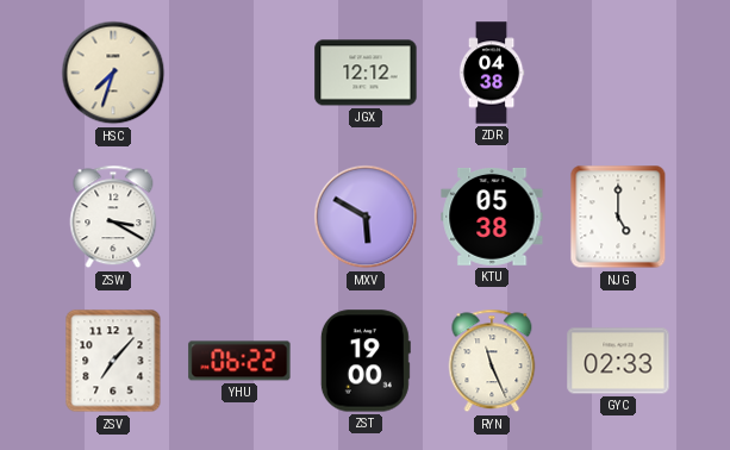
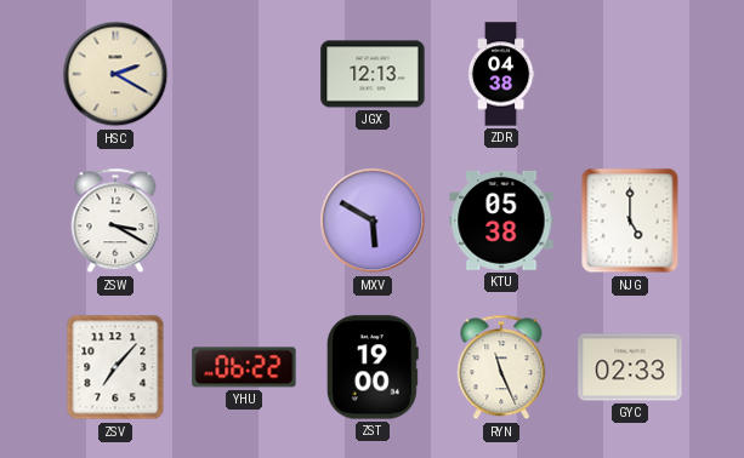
HSC: 7:33 -> 2:20 (115, 74)
JGX: 12:12 -> 12:13 (373, 74)
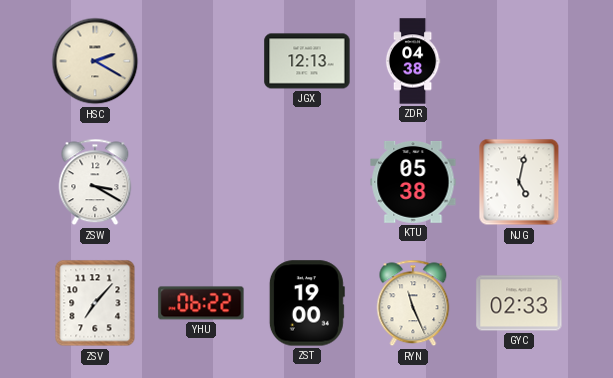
MXV: 5:50 -> none (373, 221)
NJG: 5:00 -> 5:02 (519, 182)
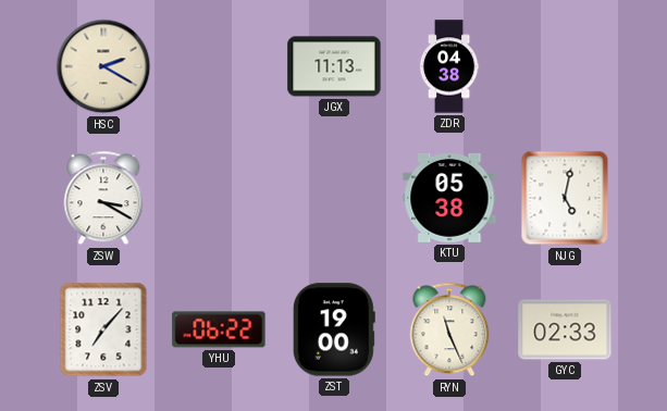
JGX: 12:13 -> 11:13 (334, 66)
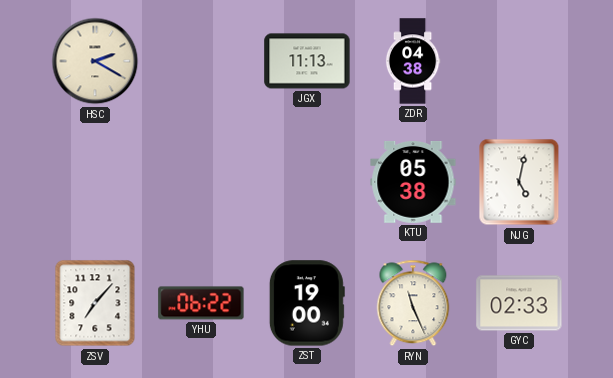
ZSW: 3:20 -> none (103, 198)
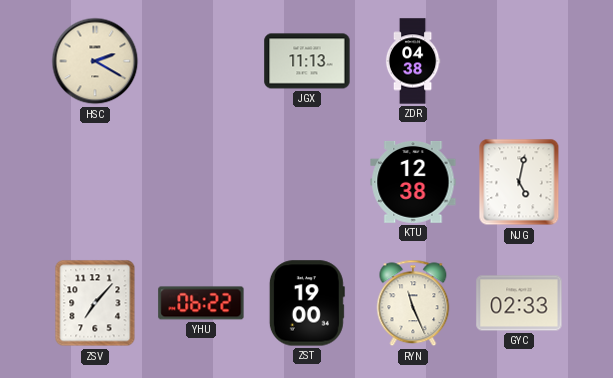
KTU: 05:38 -> 12:38 (413, 182)
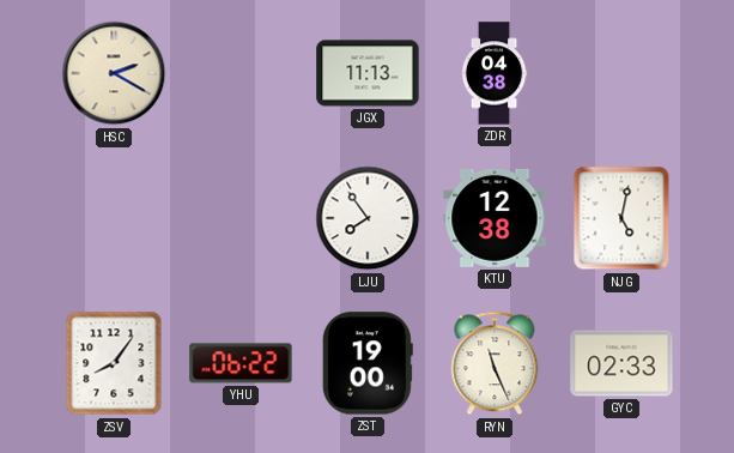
LJU: none -> 7:54 (368, 218)
ZSV: 7:07 -> 8:06 (114, 363)
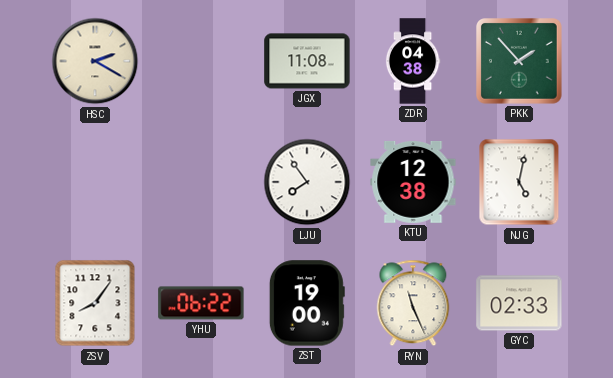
JGX: 11:13 -> 11:08 (307, 61)
PKK: none -> 1:53 (520, 62)
